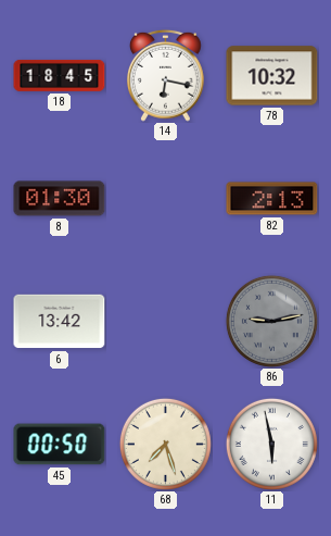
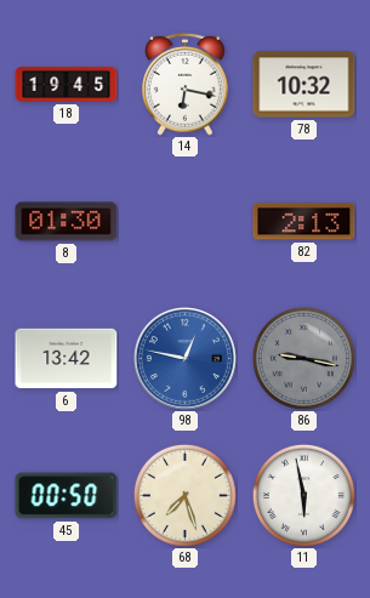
18: 18:45 -> 19:45 (67, 84)
98: none -> 12:47 (184, 358)
86: 9:13 -> 9:17 (303, 358)
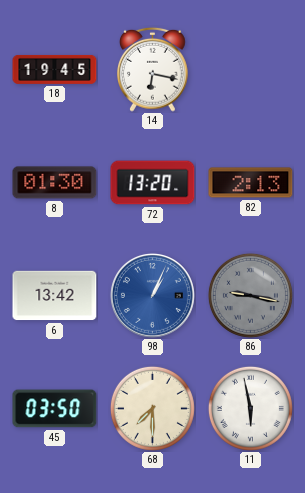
78: 10:32 -> none (304, 85)
72: none -> 13:20 (153, 183)
98: 12:47 -> 1:04 (152, 295)
45: 00:50 -> 03:50 (55, 409)
68: 7:27 -> 7:30 (152, 408)
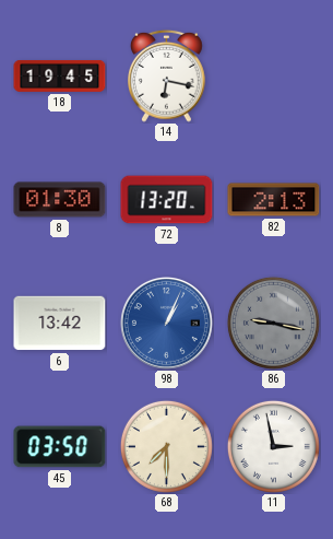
11: 5:58 -> 2:58 (273, 446)
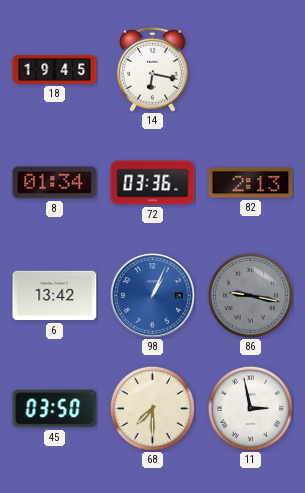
8: 01:30 -> 01:34 (55, 183)
72: 13:20 -> 03:36 (153, 183)
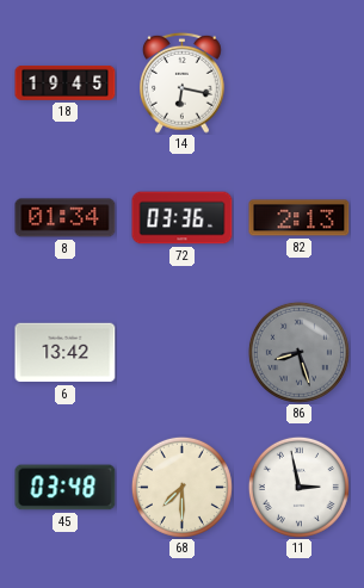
98: 1:04 -> none (152, 295)
86: 9:17 -> 8:27 (298, 352)
45: 03:50 -> 03:48 (66, 488)
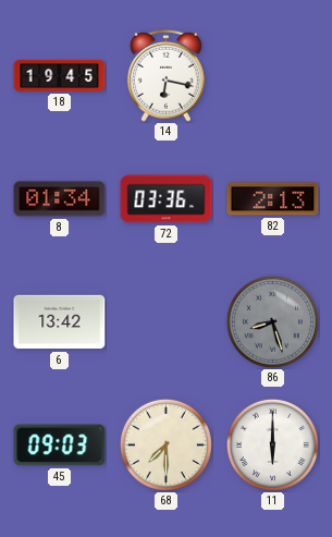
45: 03:48 -> 09:03 (60, 446)
11: 2:58 -> 6:00 (272, 444)
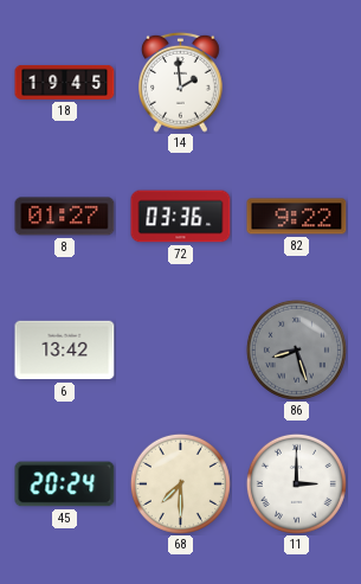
14: 6:17 -> 1:59 (181, 82)
8: 01:34 -> 01:27 (65, 217)
82: 2:13 -> 9:22 (297, 217)
45: 09:03 -> 20:24 (65, 484)
11: 6:00 -> 3:00 (296, 483)
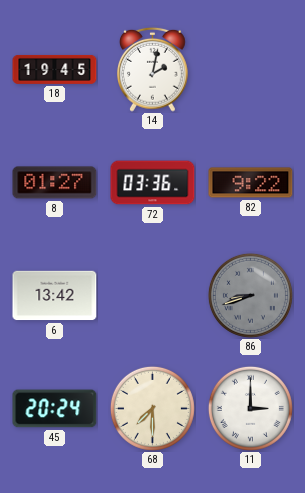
14: 1:59 -> 2:02 (153, 69)
86: 8:27 -> 8:42 (250, 295)
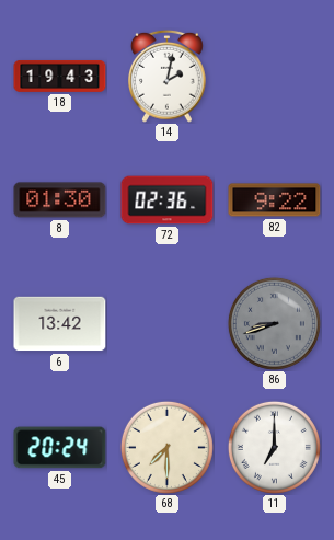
18: 19:45 -> 19:43 (60, 76)
8: 01:27 -> 01:30 (60, 200)
72: 03:36 -> 02:36 (168, 200)
11: 3:00 -> 7:00 (274, 447)
